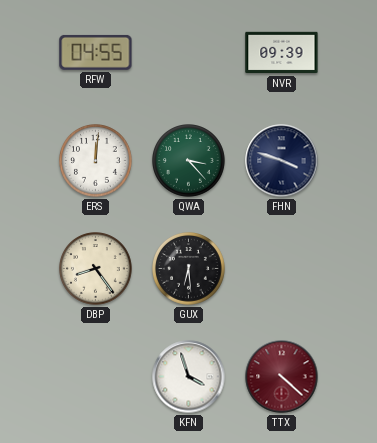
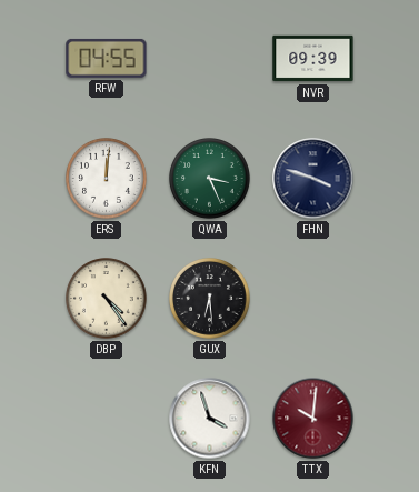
QWA: 3:23 -> 3:26 (210, 179)
DBP: 8:24 -> 4:24 (107, 299)
TTX: 4:22 -> 10:01 (313, 419)
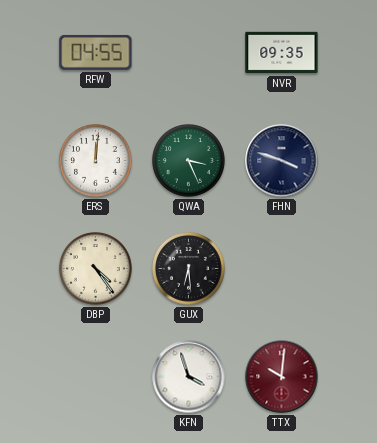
NVR: 09:39 -> 09:35 (282, 53)
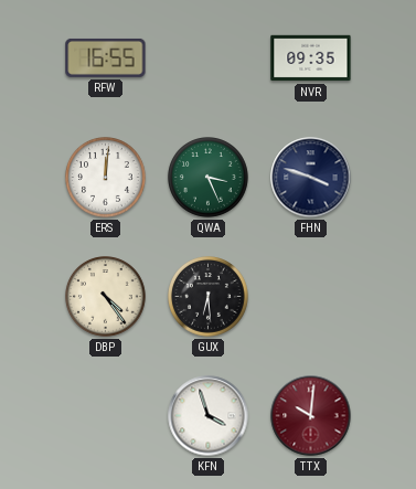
RFW: 04:55 -> 16:55 (106, 57)
